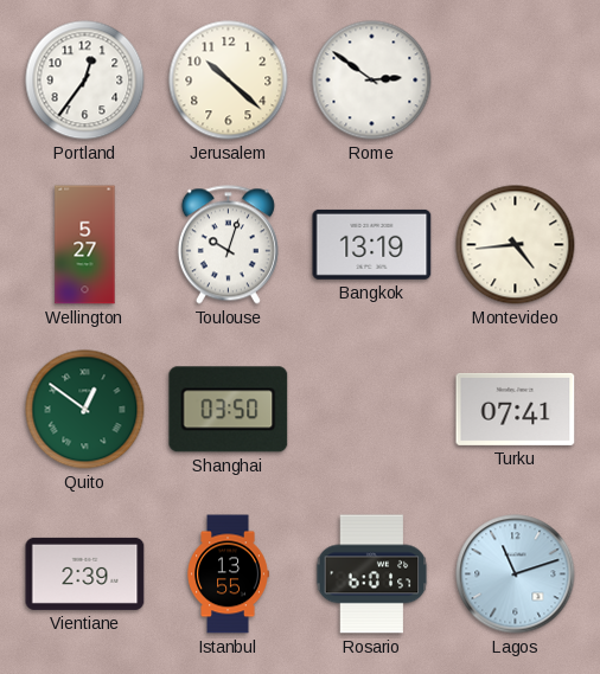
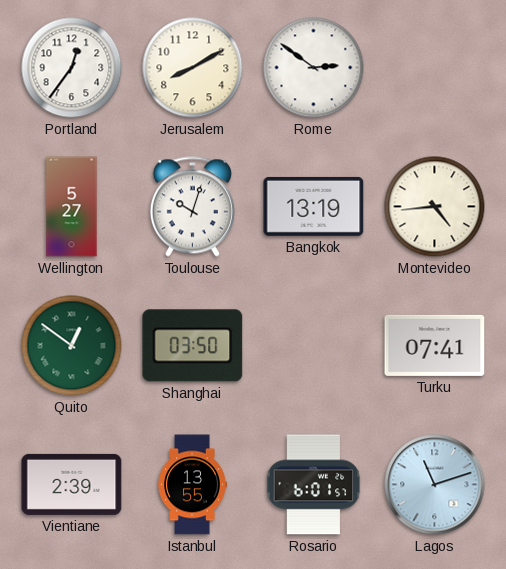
Jerusalem: 10:22 -> 8:10 (193, 68)
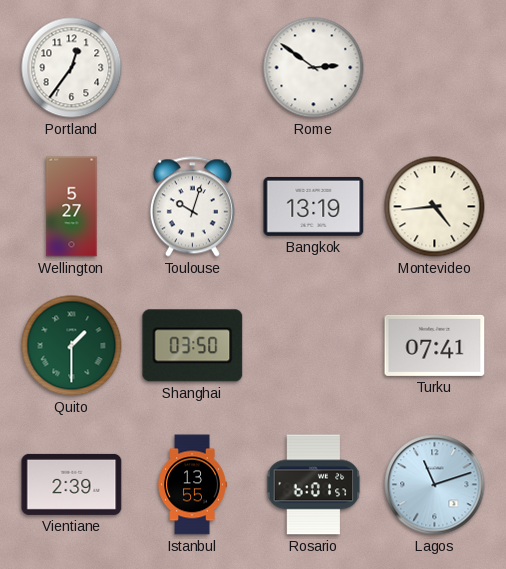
Jerusalem: 8:10 -> none (193, 68)
Quito: 12:51 -> 1:30 (72, 346)
